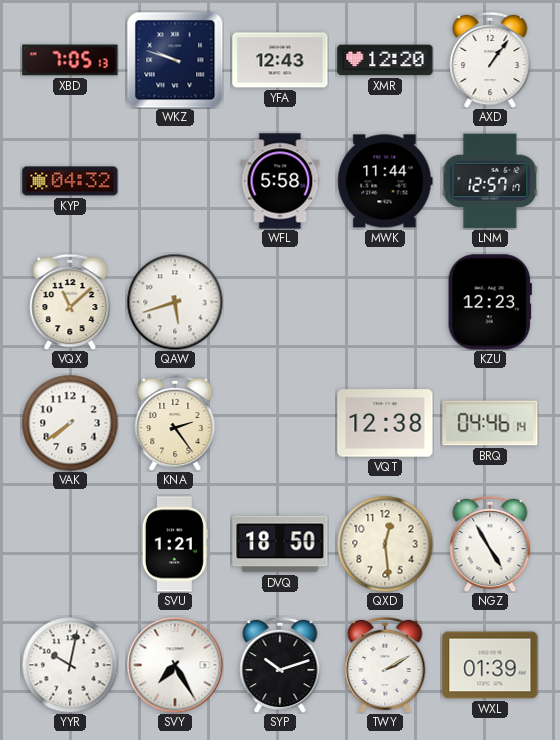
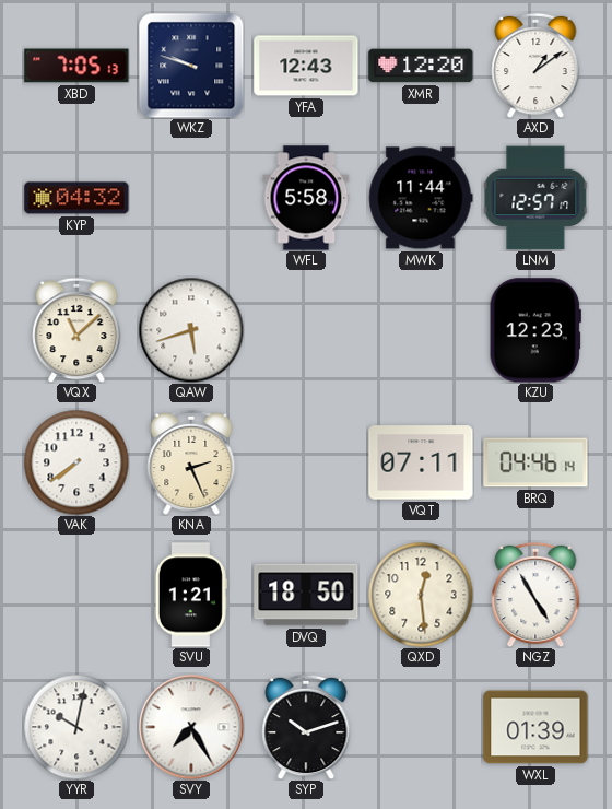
AXD: 1:06 -> 1:09 (535, 66)
KNA: 2:24 -> 2:26 (191, 462)
VQT: 12:38 -> 07:11 (421, 462)
TWY: 2:10 -> none (385, 665)
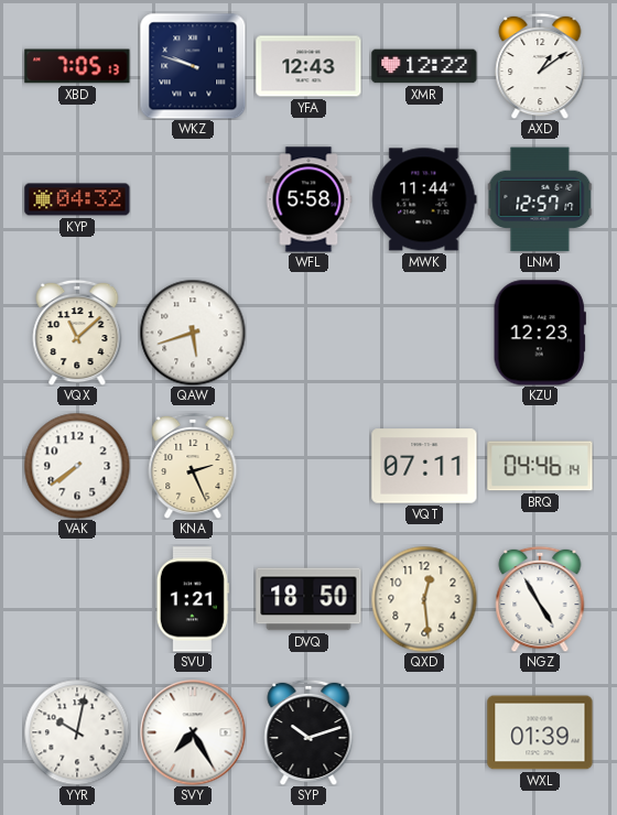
XMR: 12:20 -> 12:22 (424, 66)
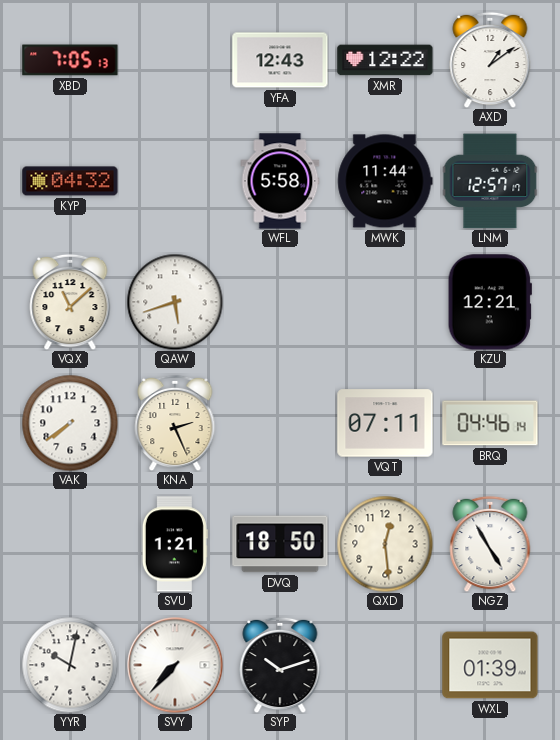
WKZ: 9:48 -> none (193, 66)
KZU: 12:23 -> 12:21 (490, 302)
SVY: 7:25 -> 7:37 (175, 665)
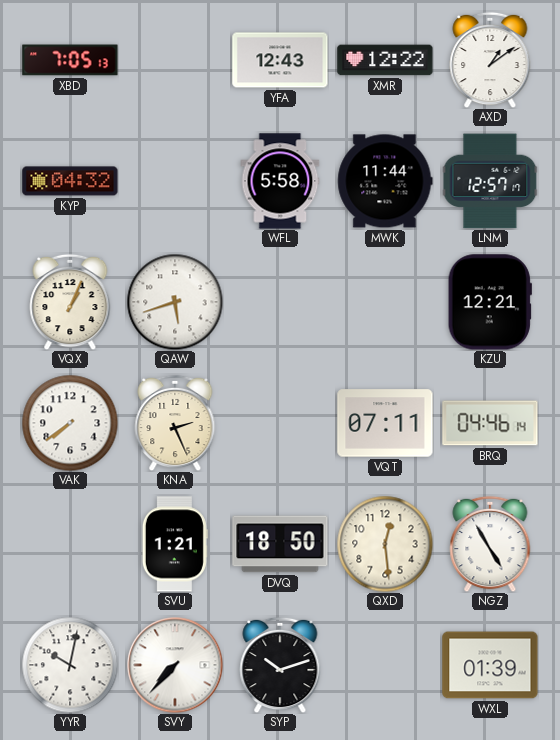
VQX: 11:08 -> 1:04 (70, 302)
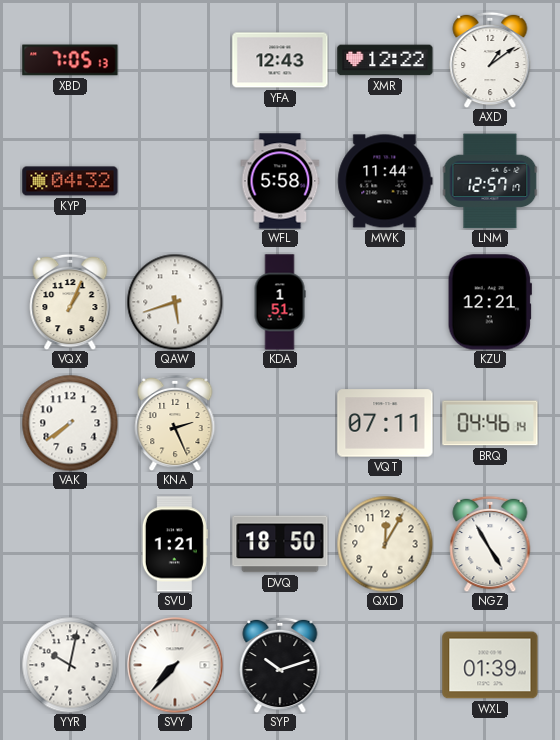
KDA: none -> 1:51 (280, 302)
QXD: 12:29 -> 12:05 (385, 544)
